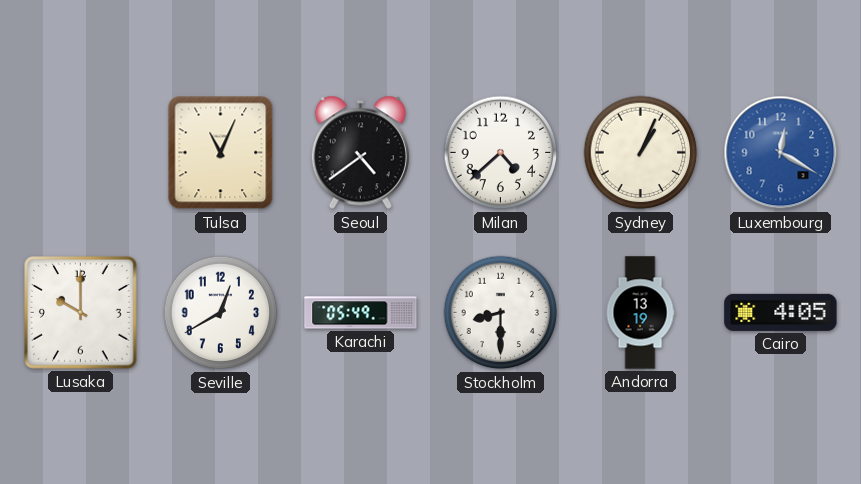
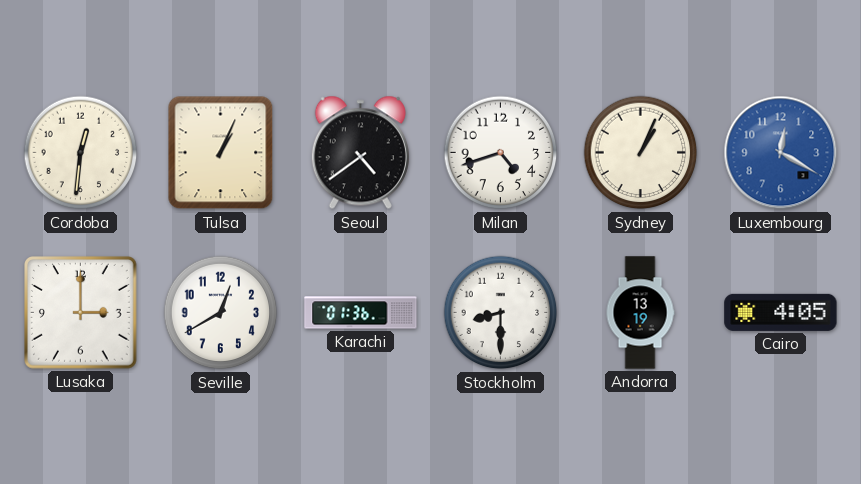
Cordoba: none -> 12:31 (81, 153)
Tulsa: 11:04 -> 1:04 (221, 153)
Milan: 4:38 -> 4:42 (501, 153)
Lusaka: 10:00 -> 3:00 (81, 313)
Karachi: 05:49 -> 01:36 (361, 313)
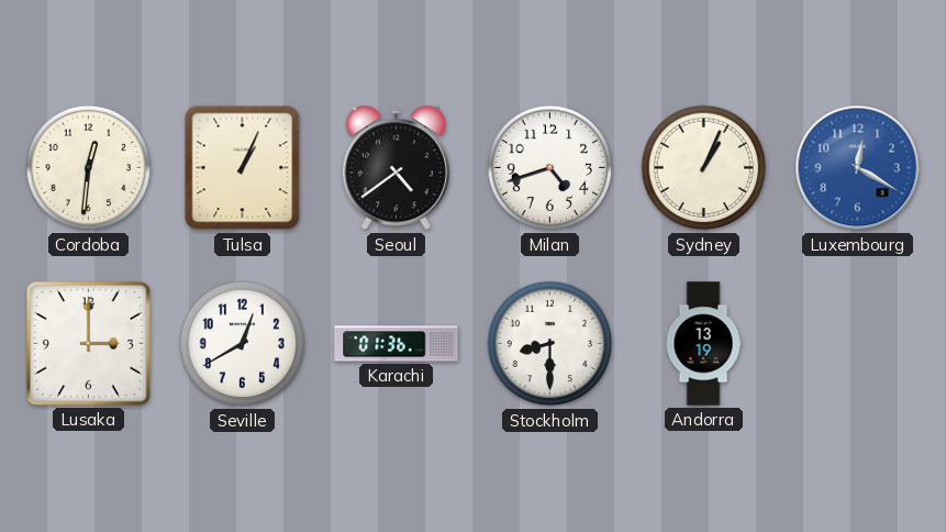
Cairo: 4:05 -> none (781, 312)
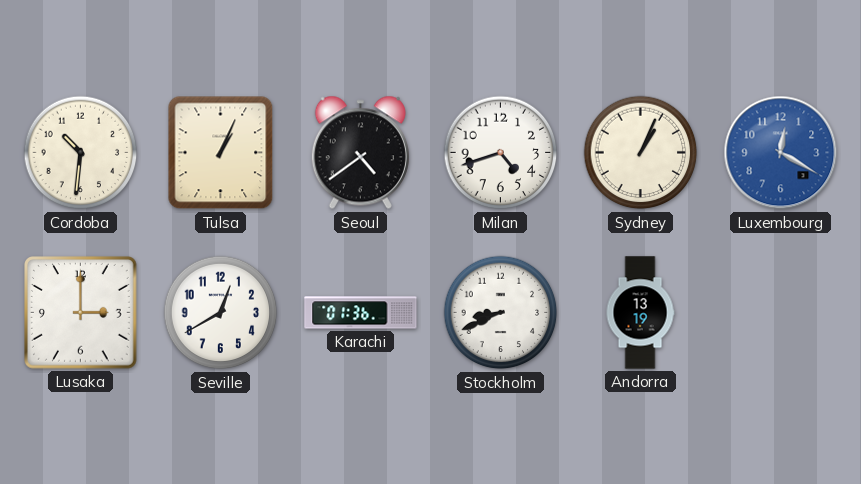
Cordoba: 12:31 -> 10:31 (81, 153)
Stockholm: 8:30 -> 8:41 (501, 313)
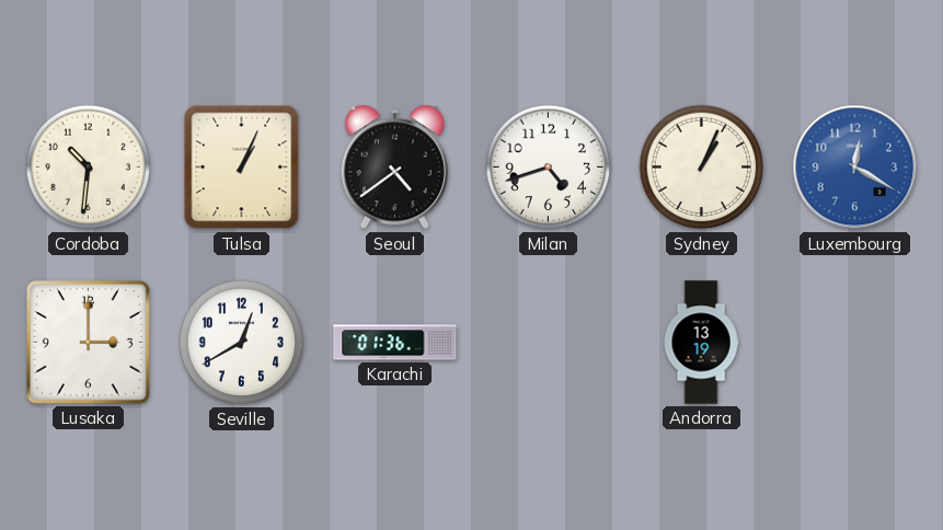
Stockholm: 8:41 -> none (501, 313)
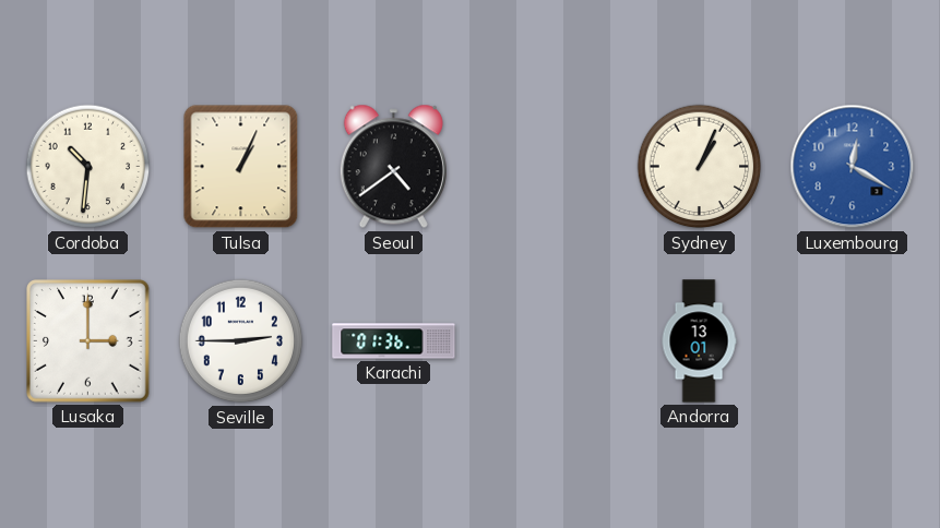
Milan: 4:42 -> none (549, 168)
Seville: 12:40 -> 2:45 (241, 341)
Andorra: 13:19 -> 13:01 (699, 341)
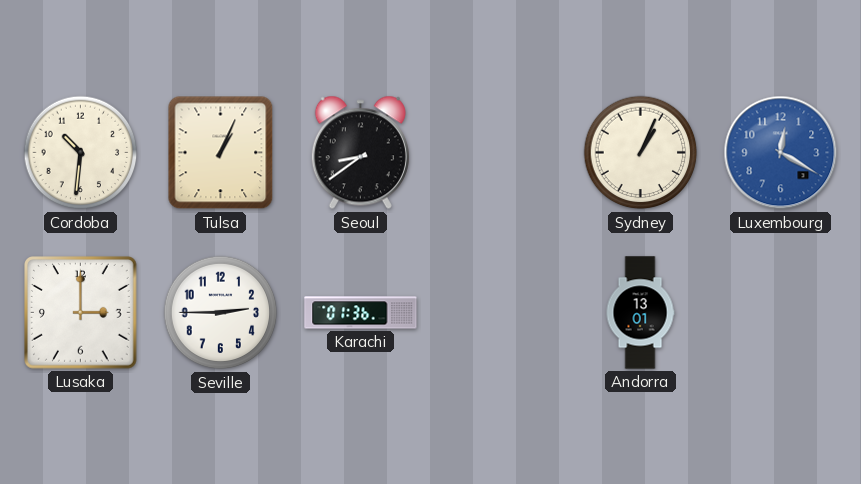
Seoul: 4:39 -> 8:39 (360, 153)
